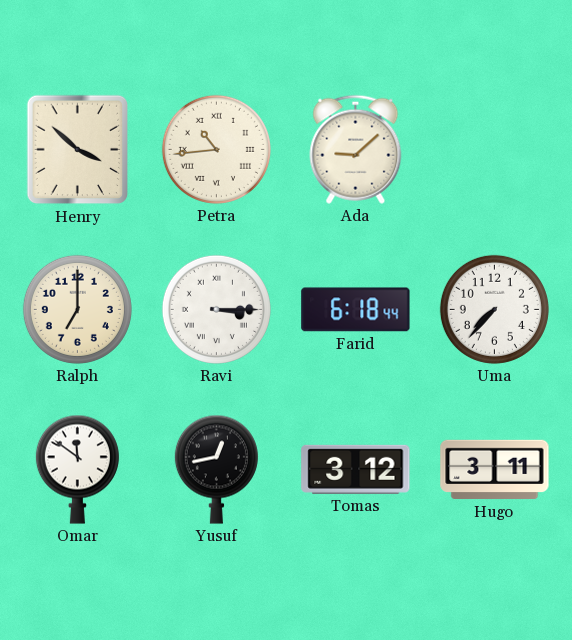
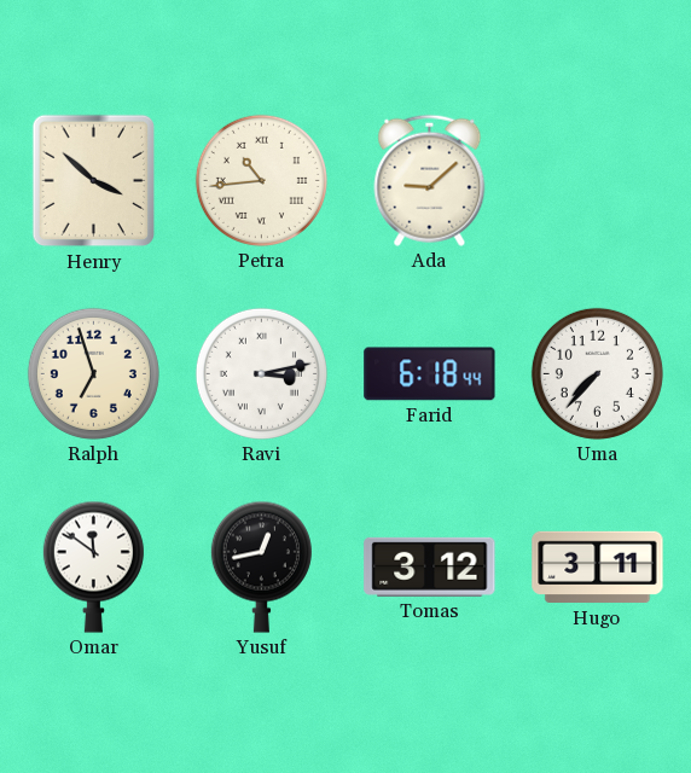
Ralph: 7:00 -> 6:57 (93, 373)
Ravi: 3:15 -> 3:13 (261, 373)
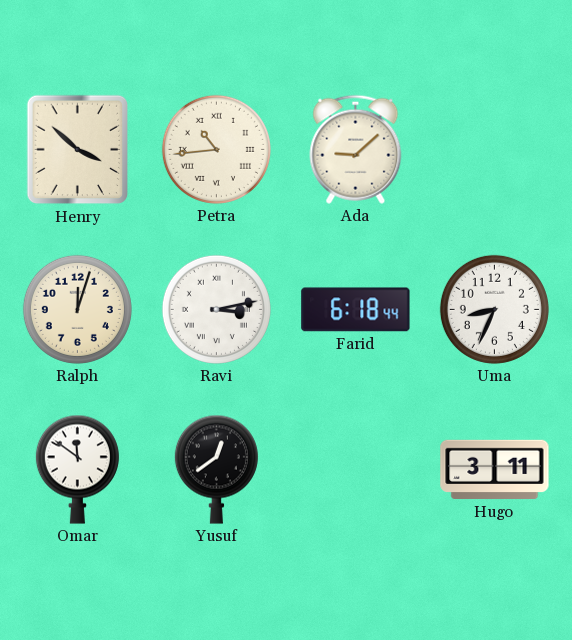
Ralph: 6:57 -> 12:03 (77, 309)
Uma: 7:37 -> 8:34 (494, 309)
Yusuf: 12:43 -> 12:39 (216, 469)
Tomas: 3:12 -> none (430, 566)
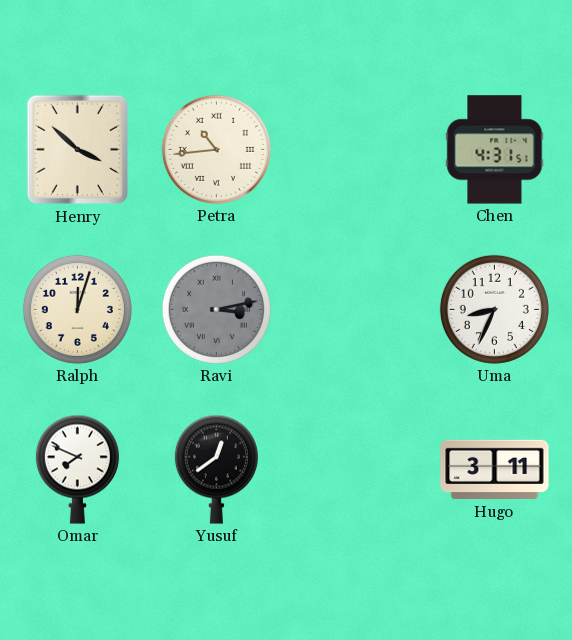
Ada: 9:08 -> none (356, 149)
Chen: none -> 4:31 (495, 150)
Ravi dial: white -> grey (216, 309)
Farid: 6:18 -> none (356, 310)
Omar: 11:51 -> 7:49 (77, 469)
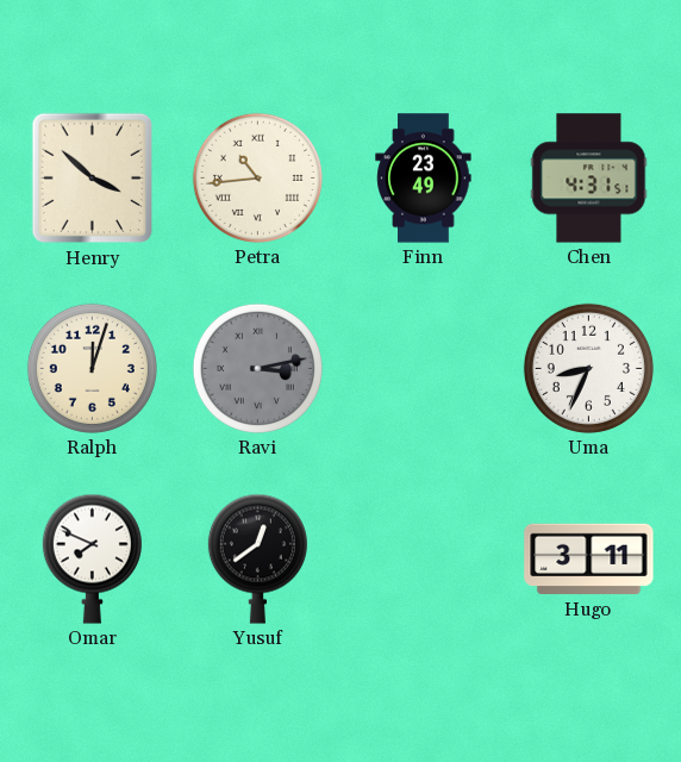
Finn: none -> 23:49 (424, 179)
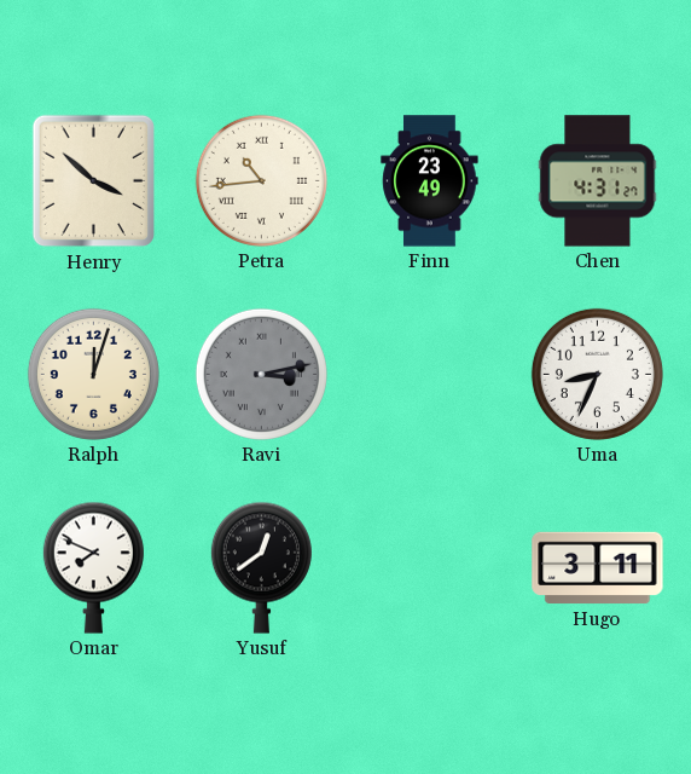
Chen: 4:31:51 -> 4:31:27 (598, 181)
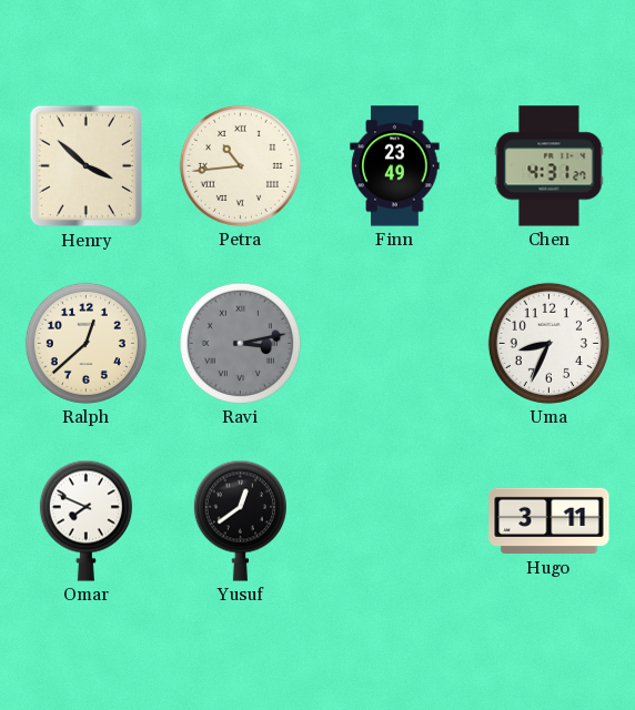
Ralph: 12:03 -> 12:38 (85, 343)
